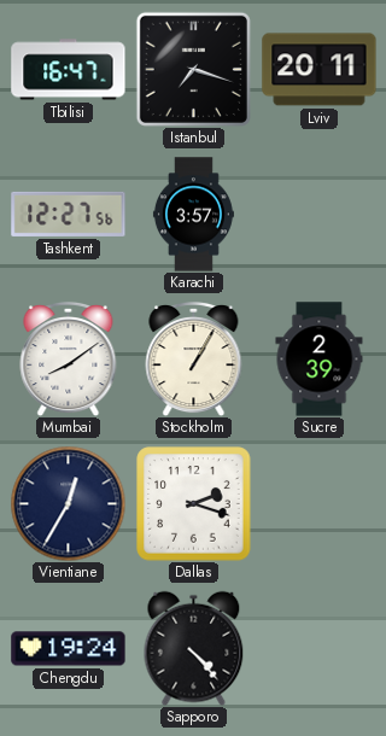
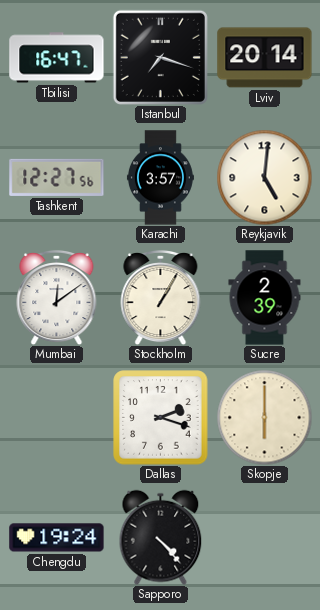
Lviv: 20:11 -> 20:14 (265, 58)
Reykjavik: none -> 5:01 (264, 177)
Mumbai: 8:09 -> 12:09 (57, 297)
Vientiane: 12:35 -> none (68, 503)
Skopje: none -> 6:00 (264, 417)
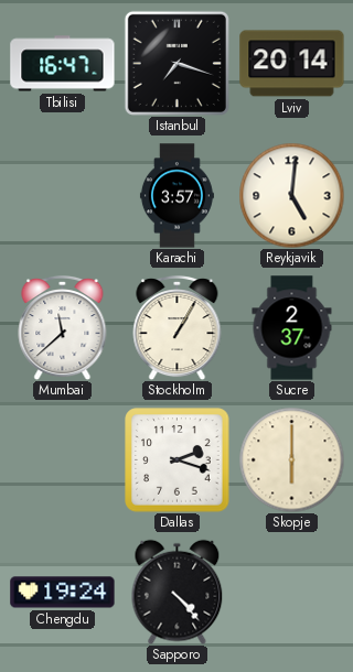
Tashkent: 12:27 -> none (57, 177)
Mumbai: 12:09 -> 11:38 (63, 327)
Sucre: 2:39 -> 2:37 (292, 328)
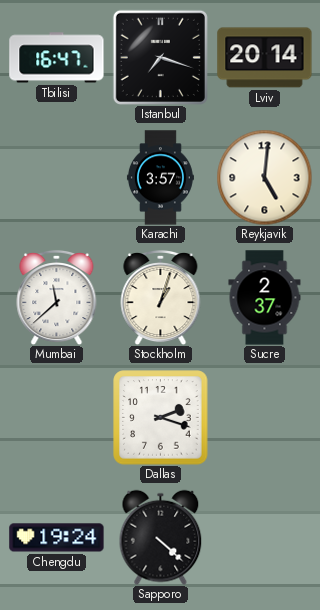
Stockholm: 1:05 -> 1:03 (161, 297)
Skopje: 6:00 -> none (291, 459)
Sapporo: 4:23 -> 4:22 (161, 537)
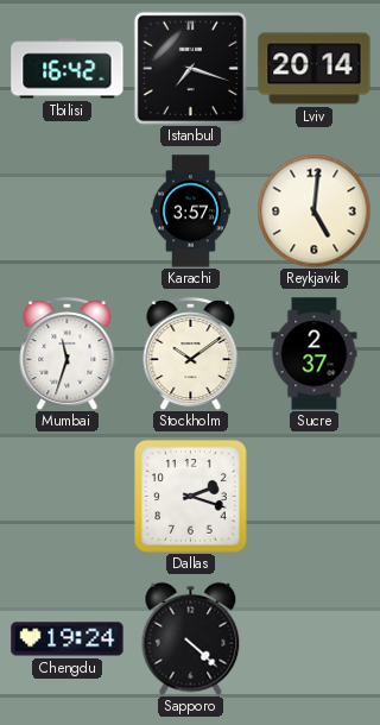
Tbilisi: 16:47 -> 16:42 (68, 69)
Mumbai: 11:38 -> 11:33 (68, 353)
Stockholm: 1:03 -> 10:09 (191, 353)
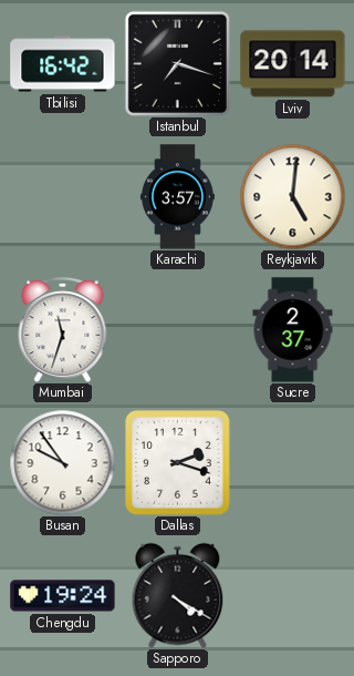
Stockholm: 10:09 -> none (191, 353)
Busan: none -> 9:54 (62, 462)
Sapporo: 4:22 -> 4:20 (178, 595)
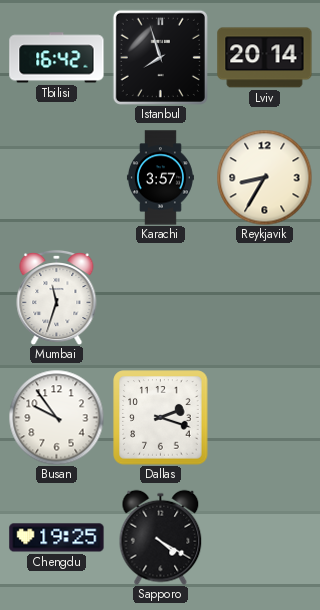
Istanbul: 7:18 -> 7:57 (160, 57)
Reykjavik: 5:01 -> 8:35 (264, 177)
Sucre: 2:37 -> none (293, 330)
Chengdu: 19:24 -> 19:25 (57, 538)
